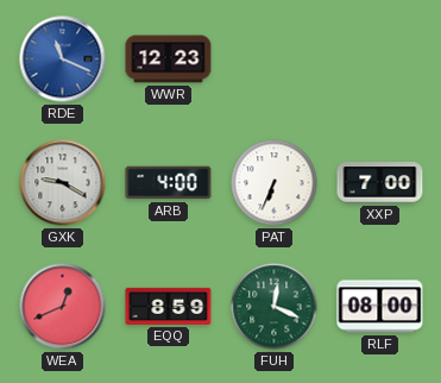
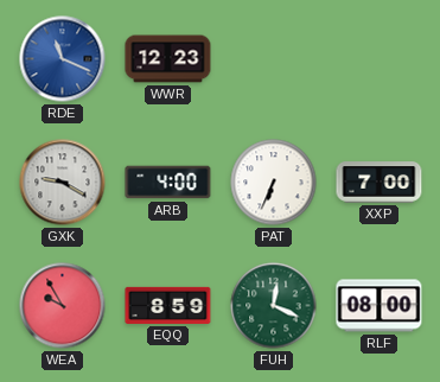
WEA: 12:41 -> 9:55 (63, 306)
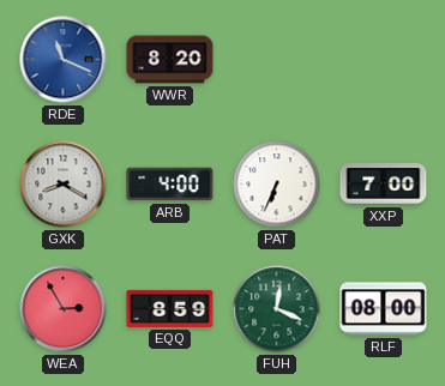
WWR: 12:23 -> 8:20 (170, 60)
GXK: 9:20 -> 8:20 (64, 185)
WEA: 9:55 -> 2:55 (64, 309)
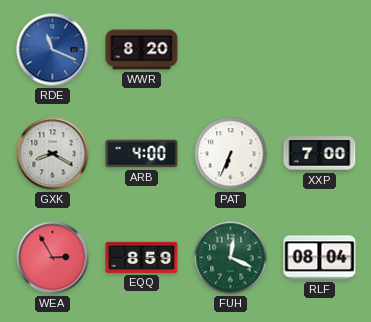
RLF: 08:00 -> 08:04 (320, 258)
